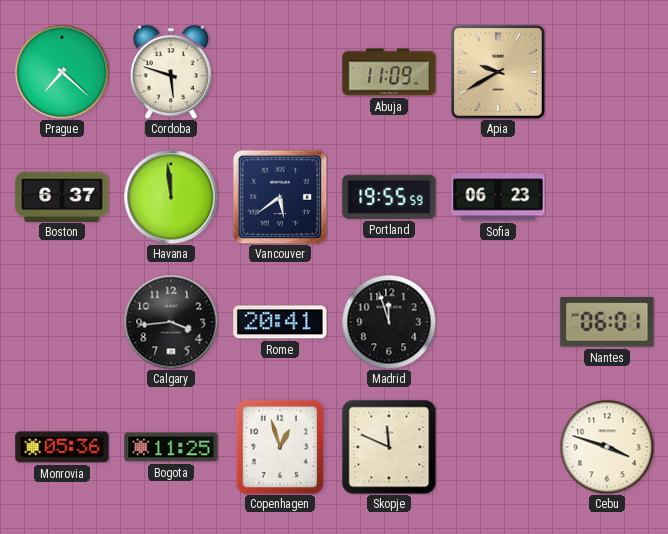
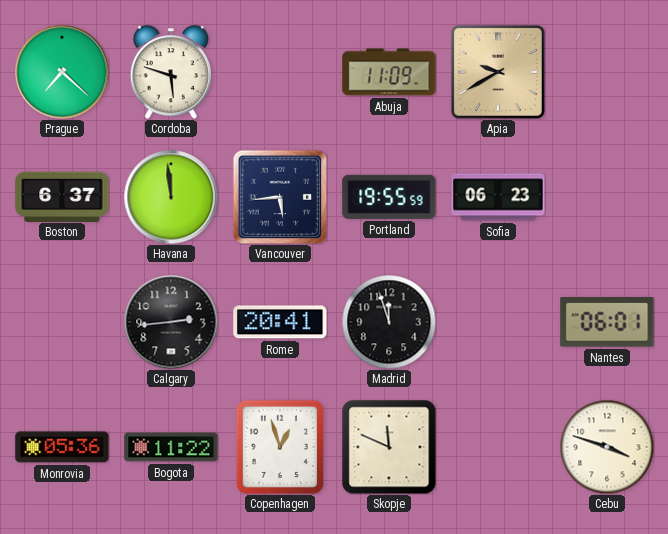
Vancouver: 5:39 -> 5:44 (280, 197)
Calgary: 3:44 -> 2:44 (171, 322)
Bogota: 11:25 -> 11:22 (171, 447)
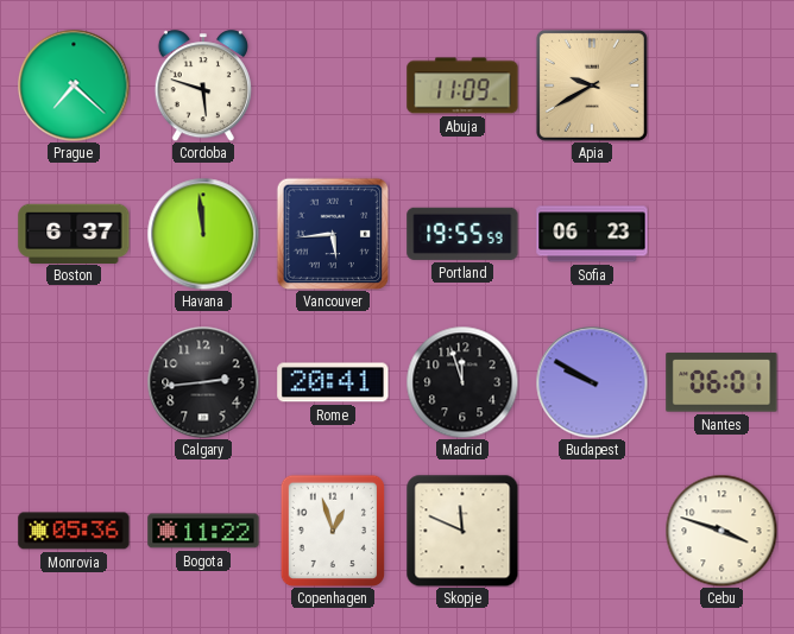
Budapest: none -> 9:50 (592, 382)
